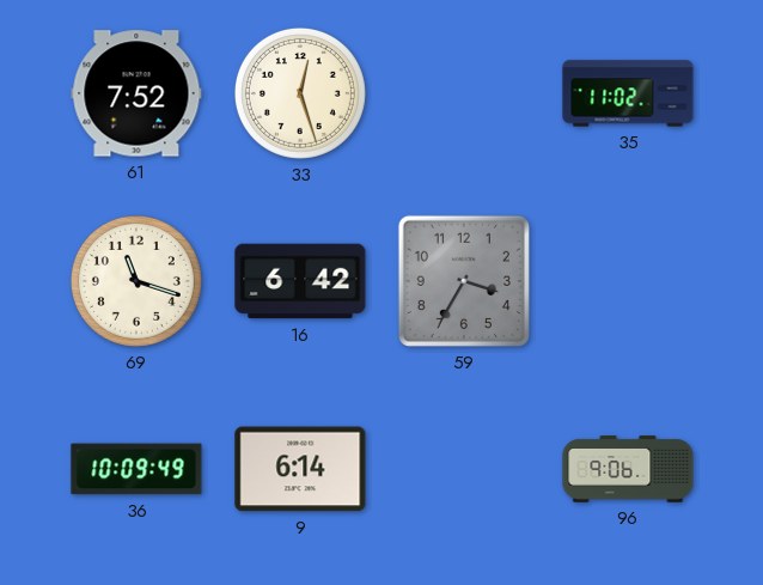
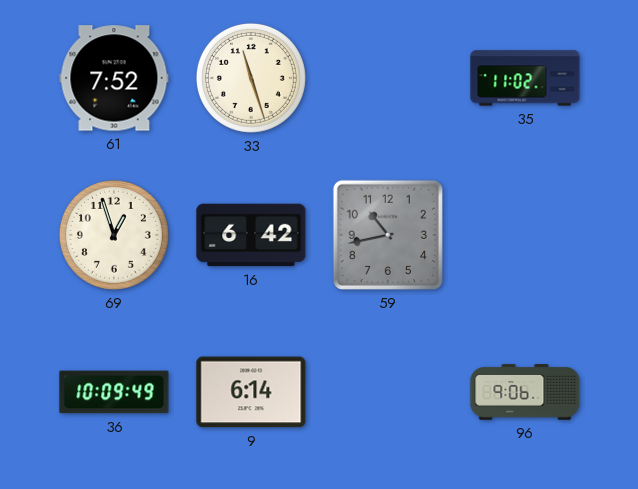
33: 12:27 -> 11:27 (251, 78)
69: 11:18 -> 12:57 (114, 235)
59: 3:35 -> 10:43 (388, 235)
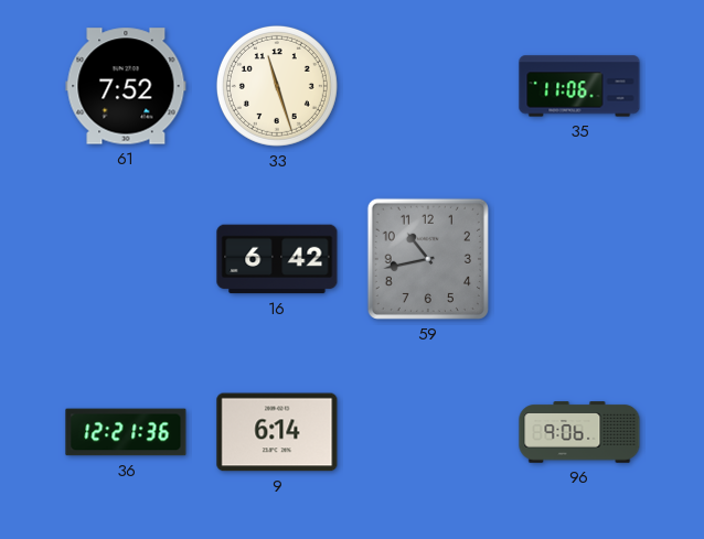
35: 11:02 -> 11:06 (579, 86)
69: 12:57 -> none (114, 235)
36: 10:09 -> 12:21 (126, 432)
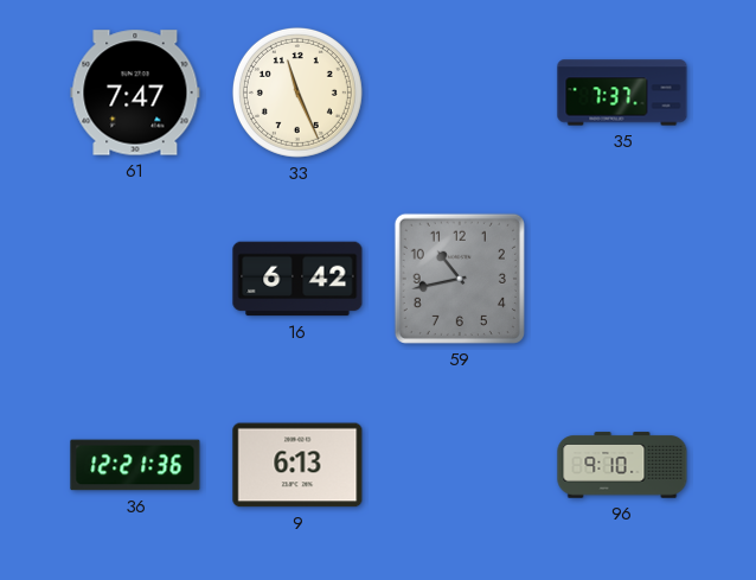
61: 7:52 -> 7:47 (135, 93)
33: 11:27 -> 11:26 (297, 93)
35: 11:06 -> 7:37 (622, 93)
9: 6:14 -> 6:13 (297, 465)
96: 9:06 -> 9:10 (622, 465)
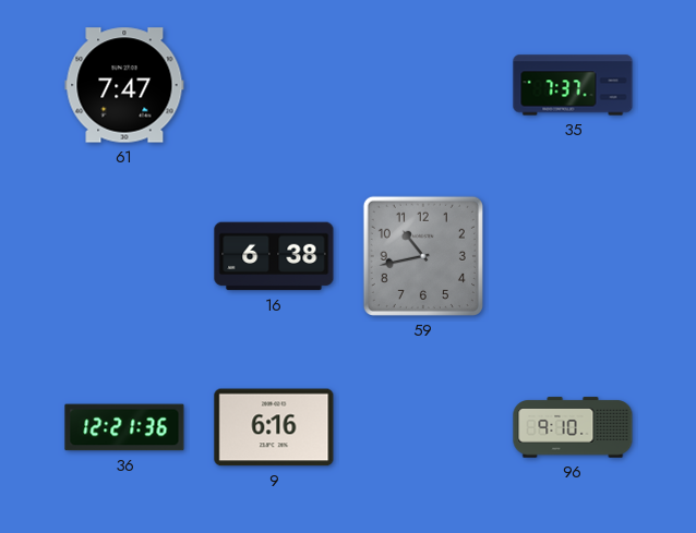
33: 11:26 -> none (297, 93)
16: 6:42 -> 6:38 (274, 256)
9: 6:13 -> 6:16 (274, 427)
